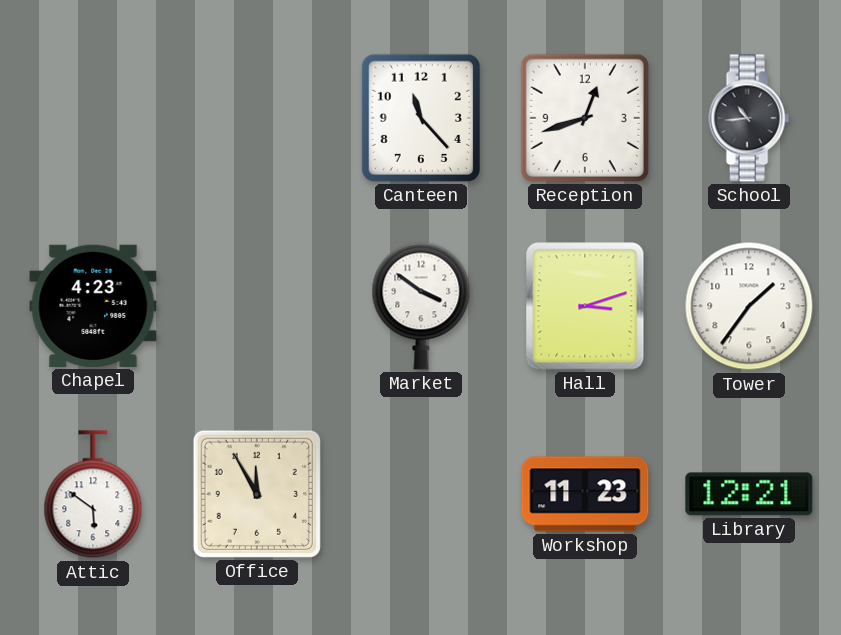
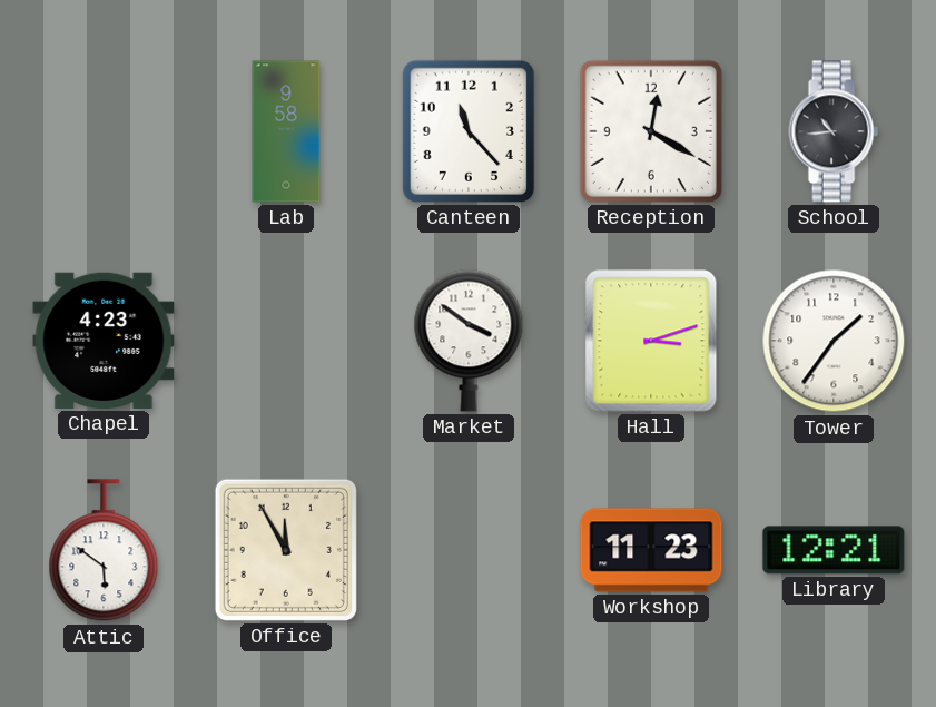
Lab: none -> 9:58 (286, 131)
Reception: 12:42 -> 12:20 (651, 131)
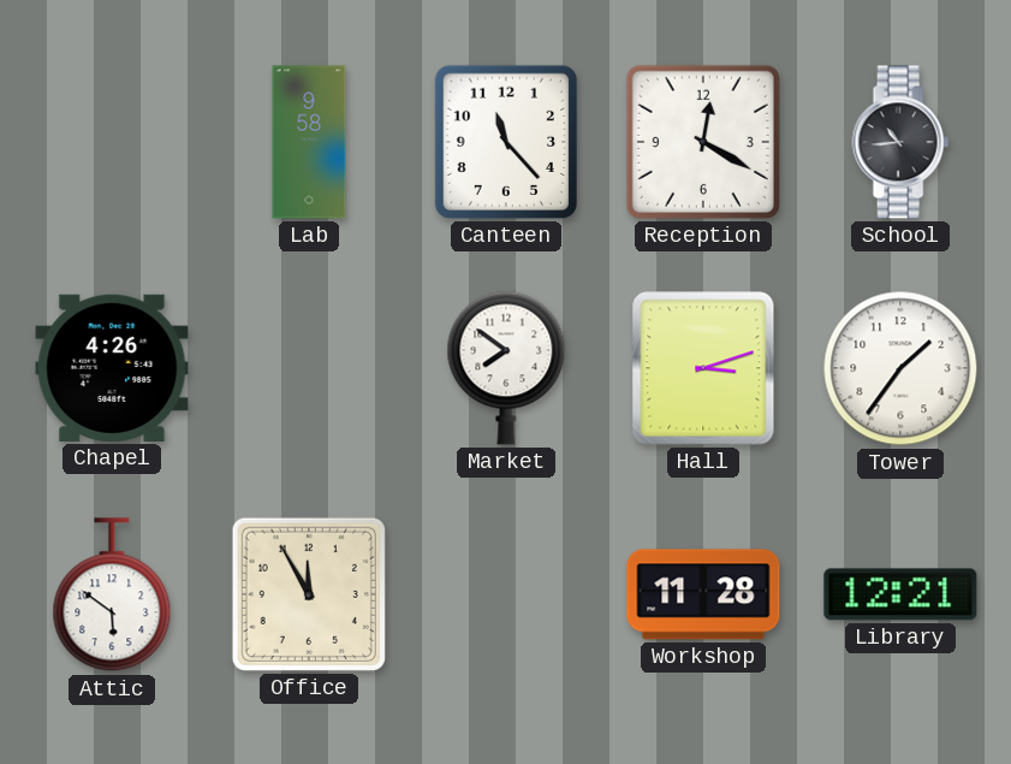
Chapel: 4:23 -> 4:26 (112, 368)
Market: 3:51 -> 7:51 (506, 368)
Workshop: 11:23 -> 11:28 (703, 594)
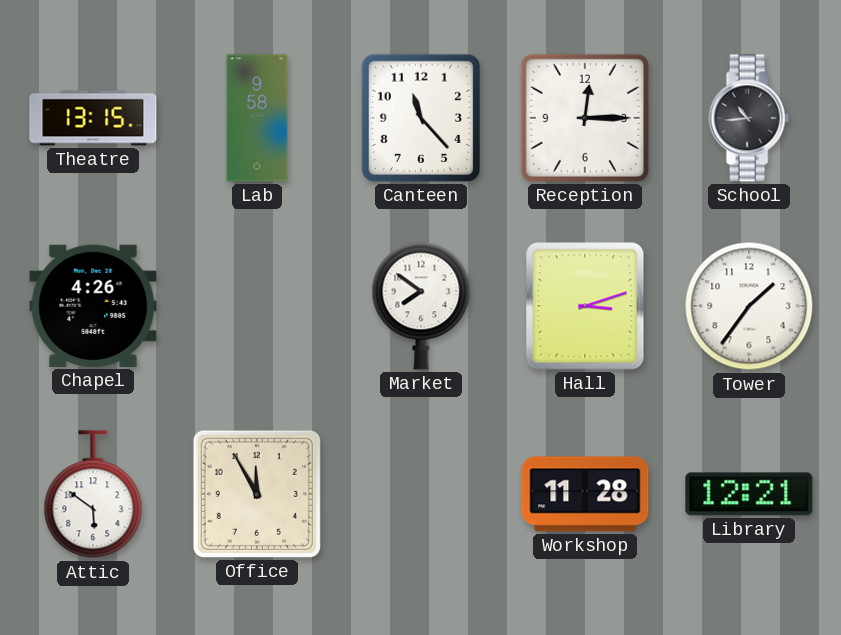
Theatre: none -> 13:15 (93, 118)
Reception: 12:20 -> 12:15 (585, 118)
